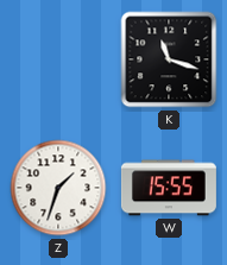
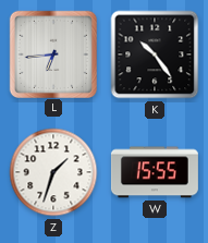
L: none -> 6:44 (52, 53)
K: 11:18 -> 10:24 (155, 54)
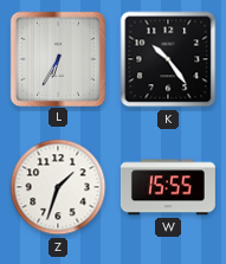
L: 6:44 -> 6:35 (57, 58)
